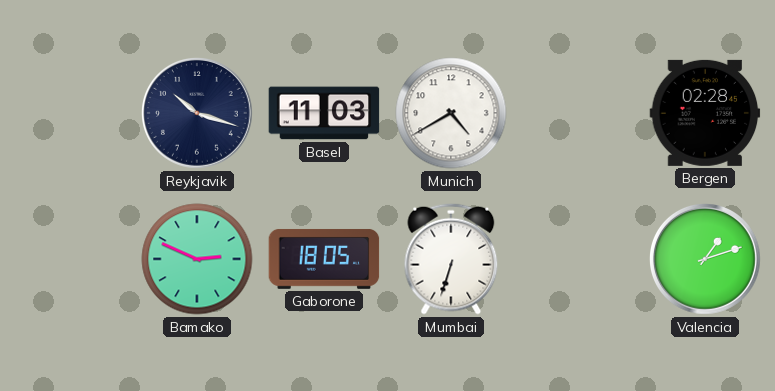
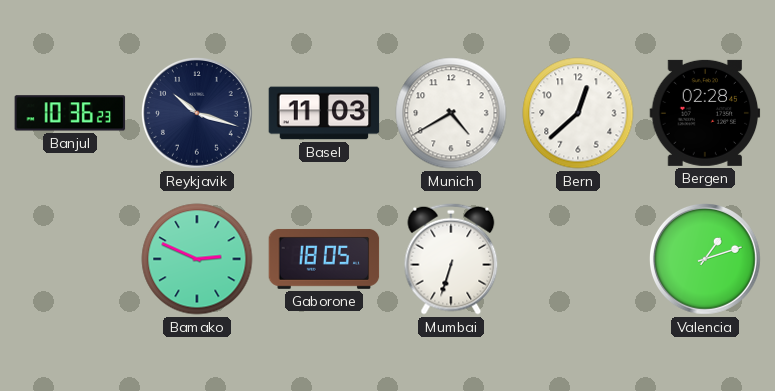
Banjul: none -> 10:36 (70, 113)
Bern: none -> 12:38 (578, 113)
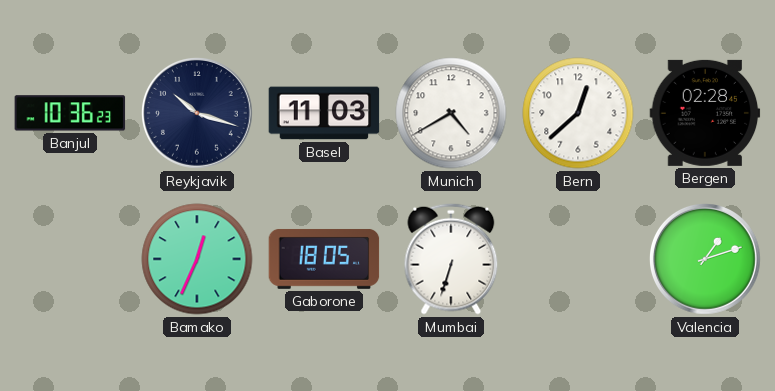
Bamako: 2:49 -> 12:34 (197, 259)
